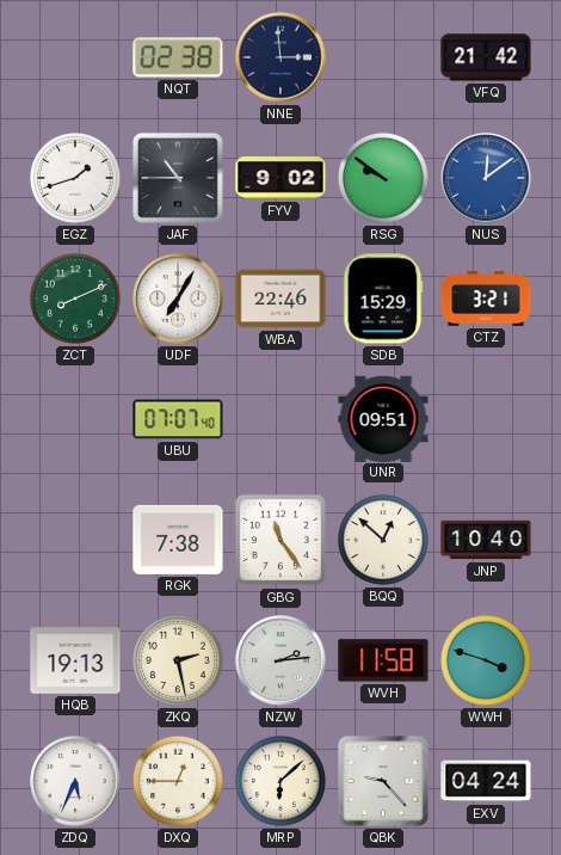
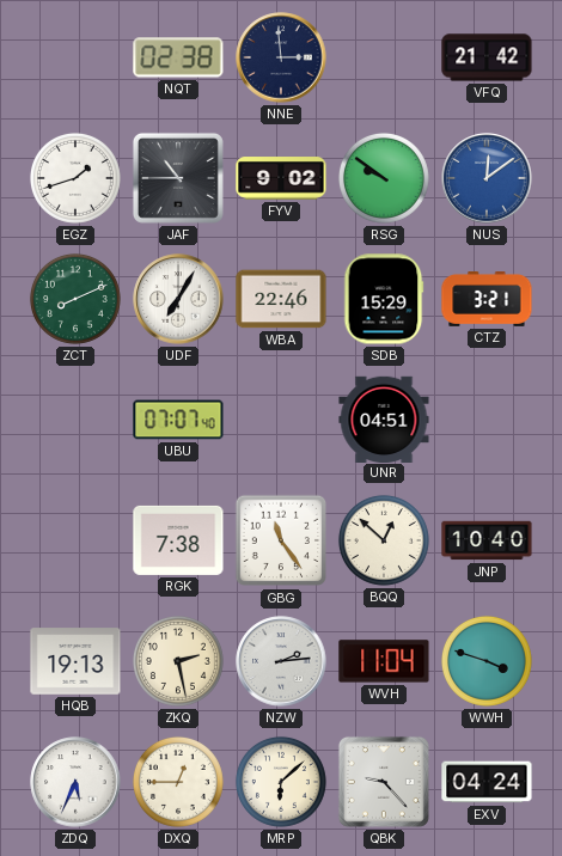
UNR: 09:51 -> 04:51 (384, 418)
WVH: 11:58 -> 11:04 (384, 661)
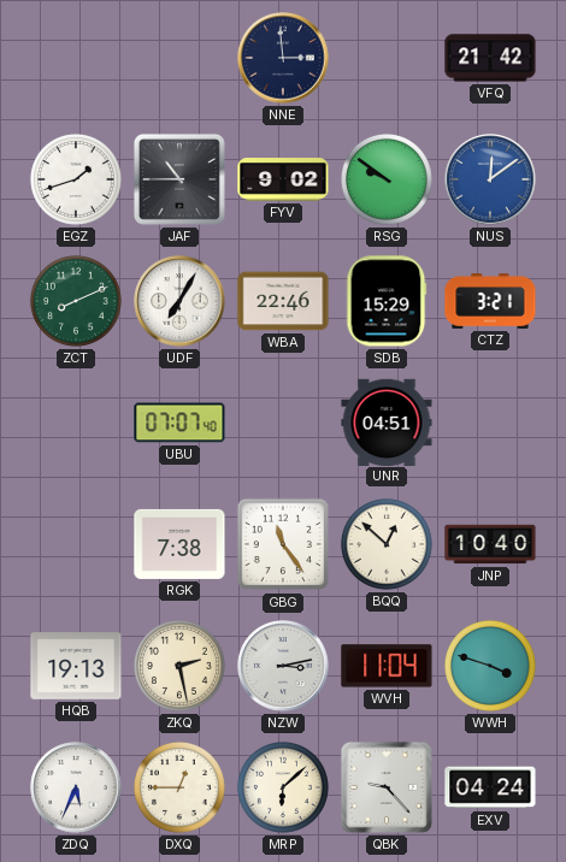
NQT: 02:38 -> none (178, 57)
NZW: 2:14 -> 3:13 (283, 666)
